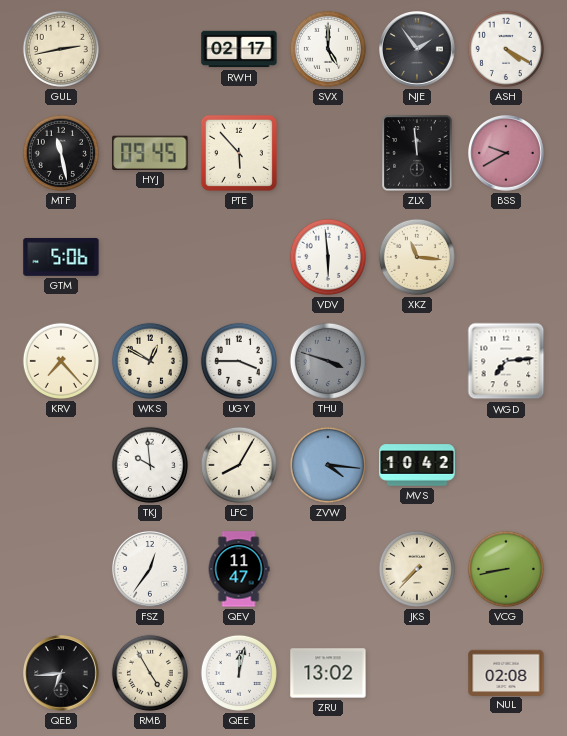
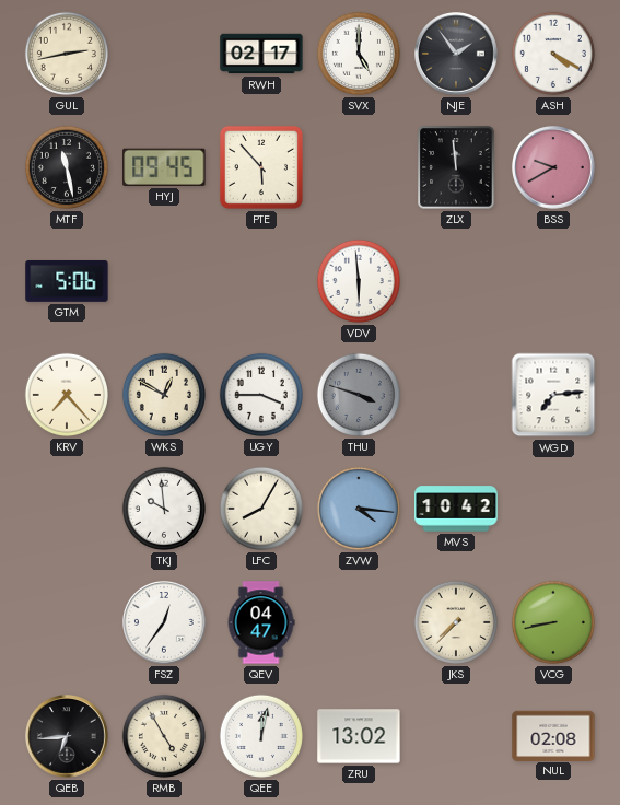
XKZ: 11:16 -> none (417, 257)
QEV: 11:47 -> 04:47 (261, 622)
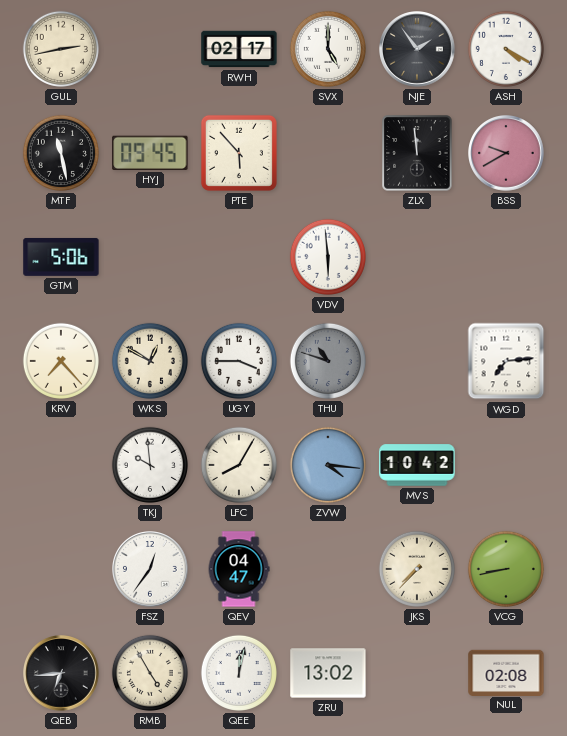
THU: 3:48 -> 10:48 (328, 361)
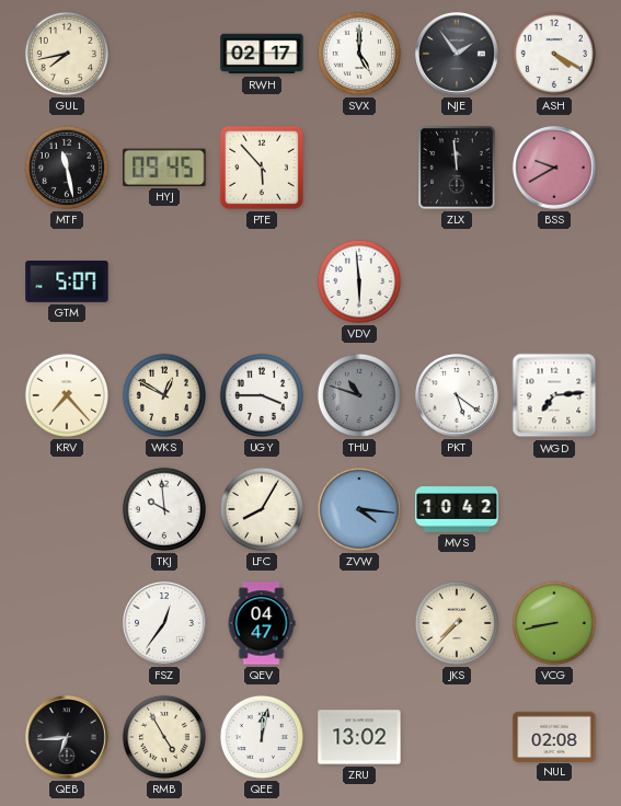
GUL: 2:43 -> 7:43 (67, 54)
GTM: 5:06 -> 5:07 (67, 281)
PKT: none -> 5:21 (457, 395)
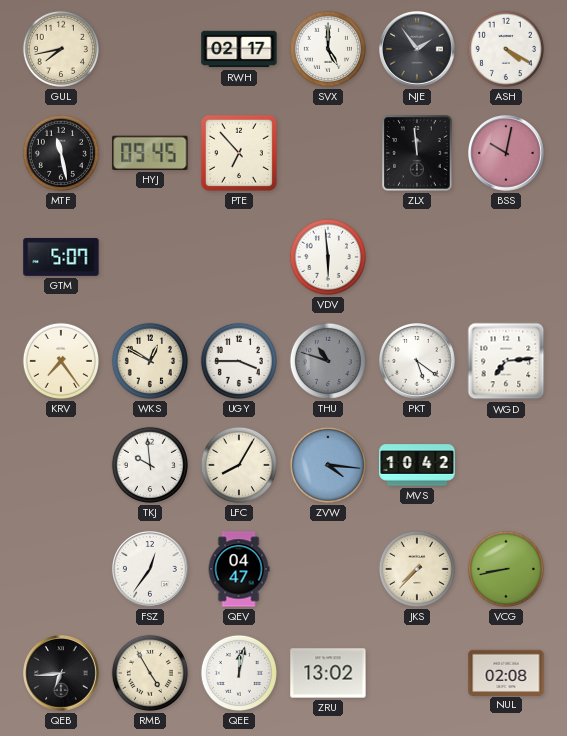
PTE: 5:53 -> 6:53 (239, 153)
BSS: 9:40 -> 10:02 (506, 153)
KRV: 7:23 -> 7:24 (61, 361)
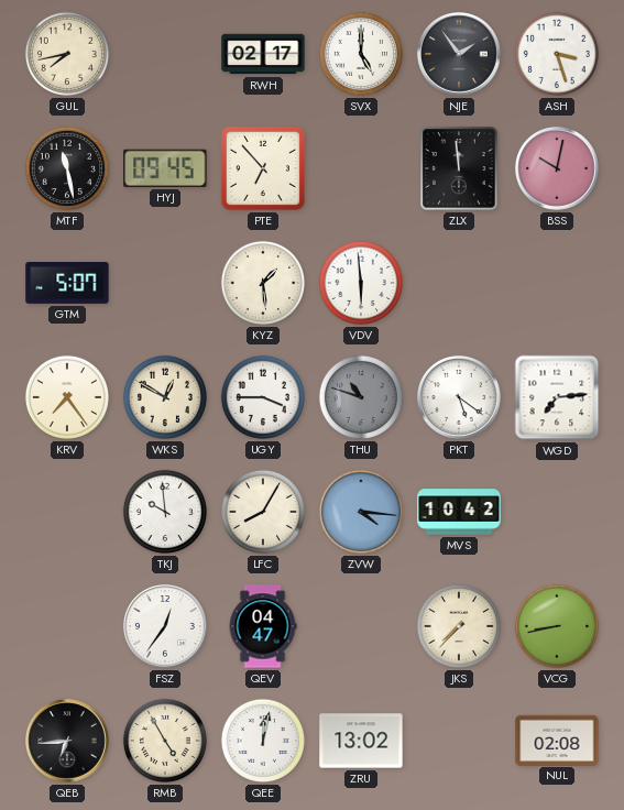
ASH: 4:20 -> 3:27 (557, 54)
KYZ: none -> 1:29 (263, 283)
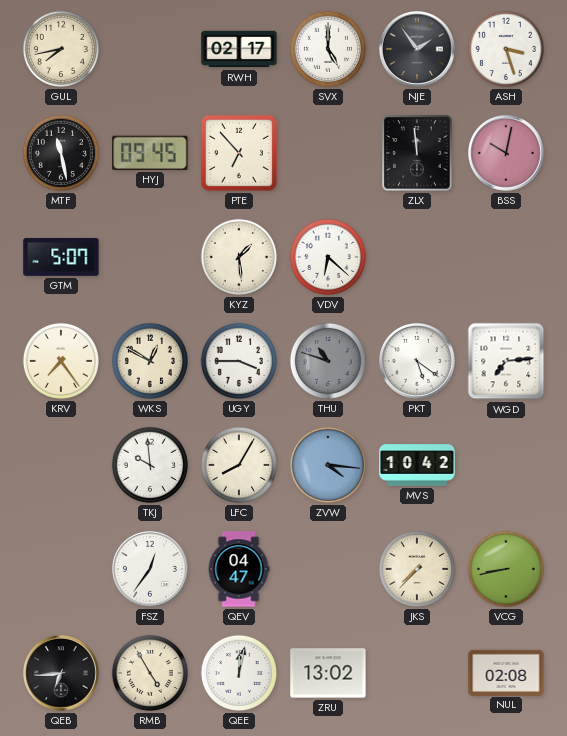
VDV: 5:59 -> 6:22 (328, 257)
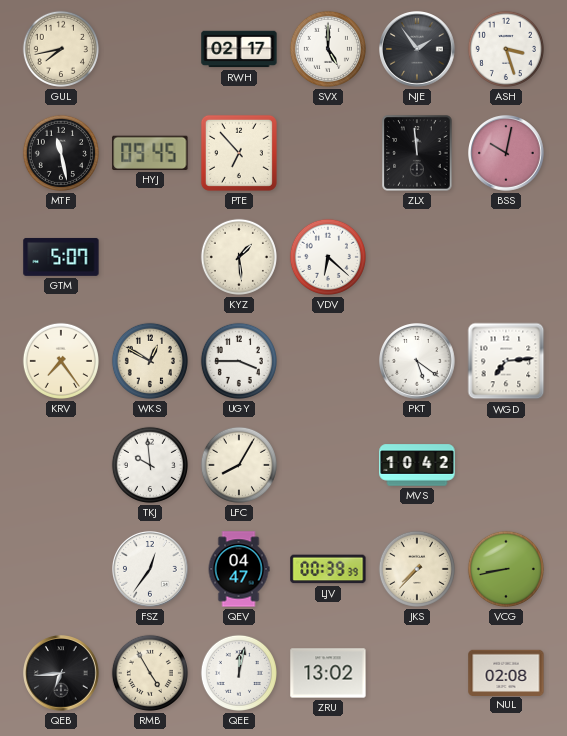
THU: 10:48 -> none (328, 361)
ZVW: 4:16 -> none (328, 465)
LJV: none -> 00:39 (328, 569)
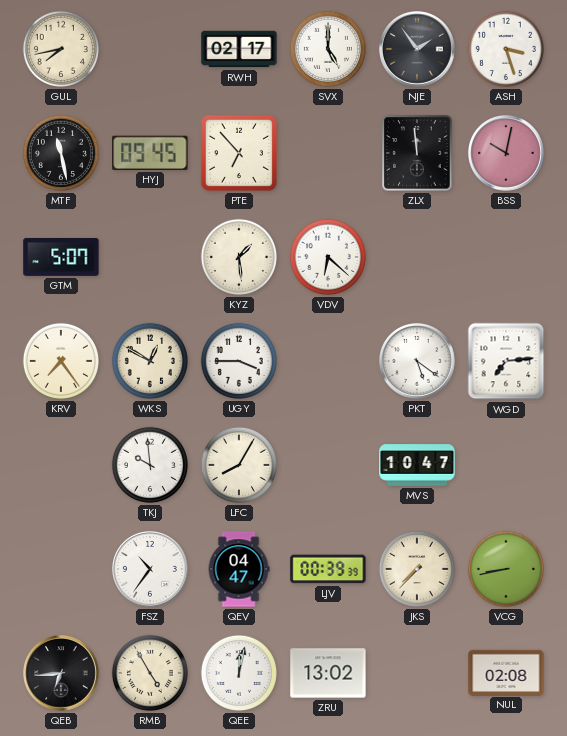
MVS: 10:42 -> 10:47 (417, 465)
FSZ: 12:36 -> 10:36 (150, 569)
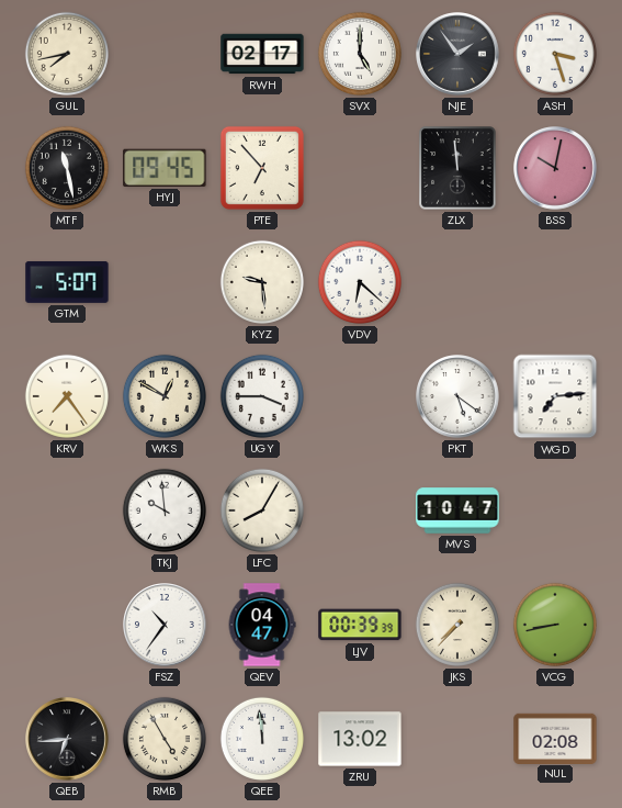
KYZ: 1:29 -> 9:29 (262, 282)
QEE: 12:02 -> 11:59 (262, 739)
